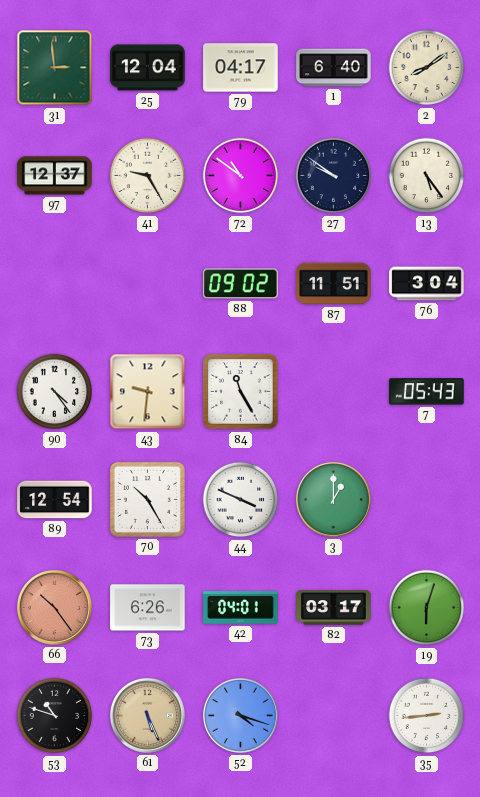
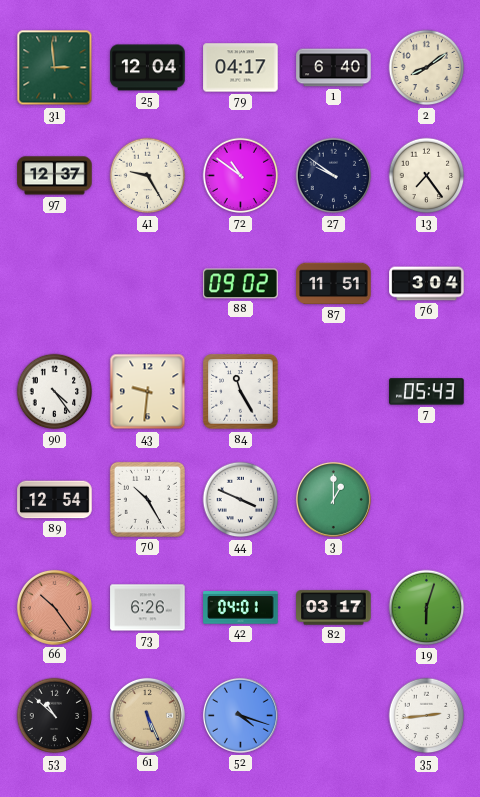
13: 5:24 -> 7:24 (427, 176)
53: 10:48 -> 10:52 (55, 716)
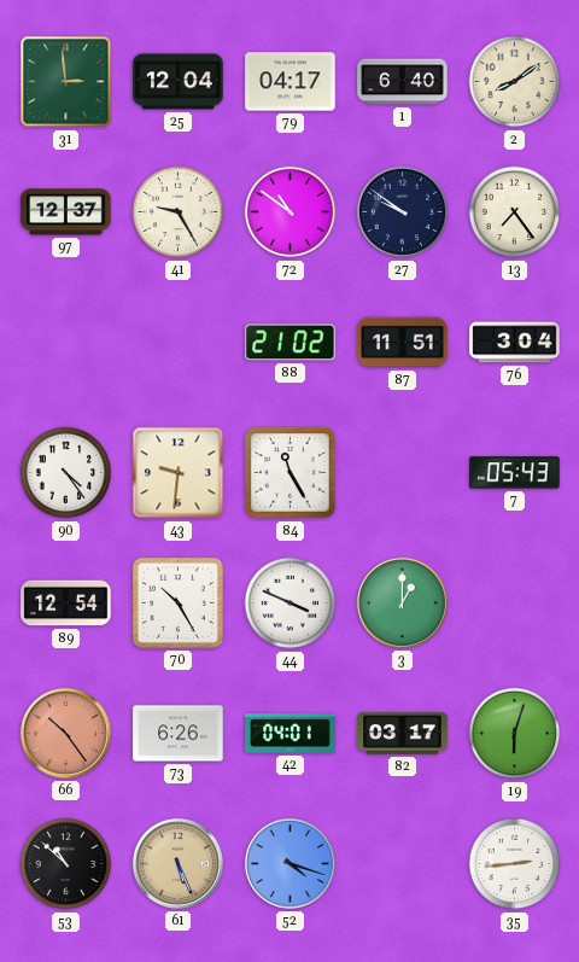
88: 09:02 -> 21:02 (291, 343)
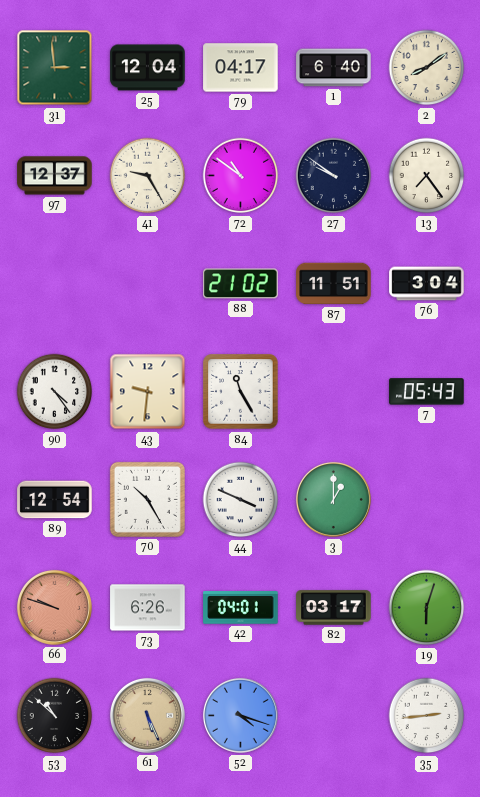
66: 10:24 -> 9:48 (54, 607)
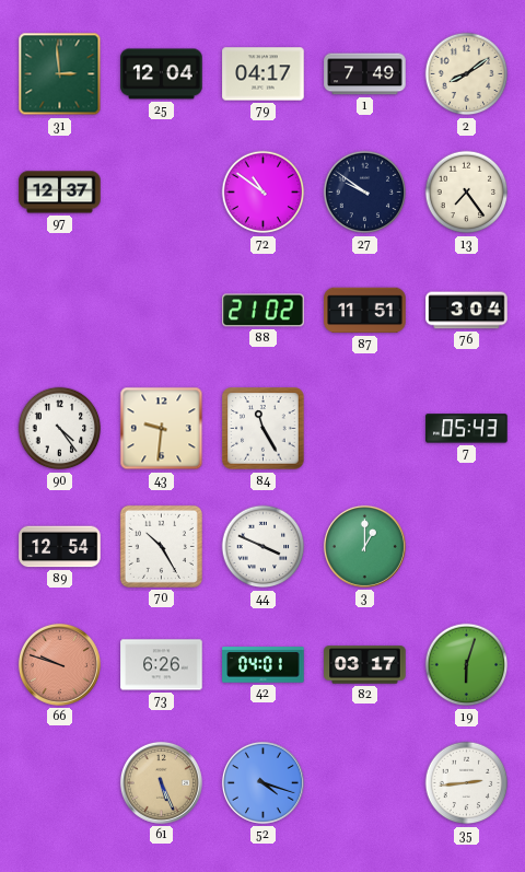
1: 6:40 -> 7:49 (365, 74)
41: 9:25 -> none (148, 176)
53: 10:52 -> none (55, 716)
